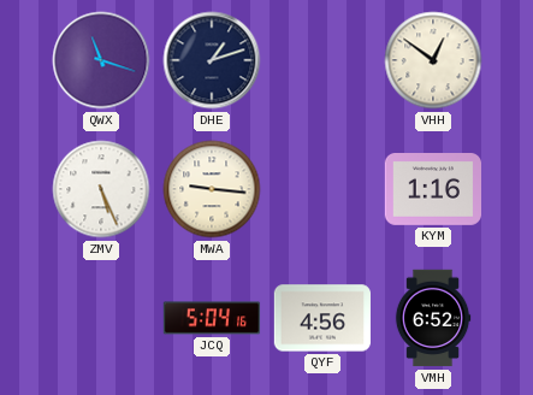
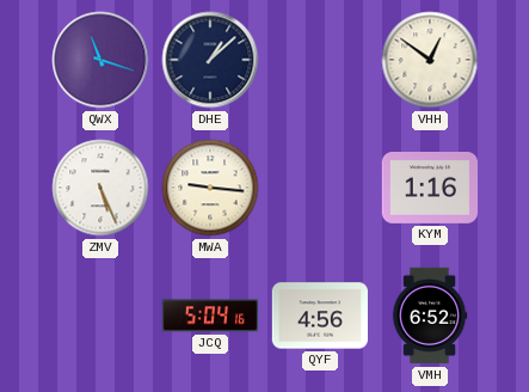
DHE: 1:12 -> 1:08 (210, 60)
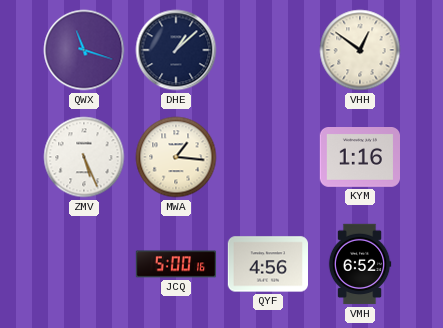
MWA: 9:16 -> 1:16 (176, 157)
JCQ: 5:04 -> 5:00 (176, 264)
